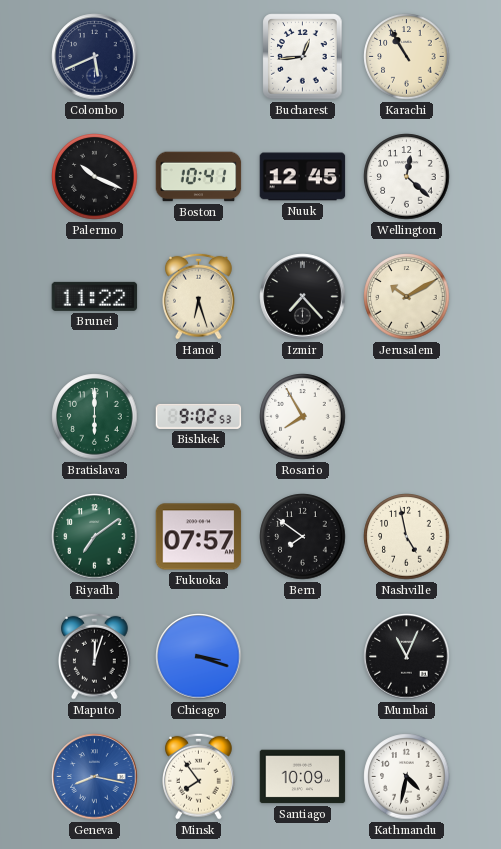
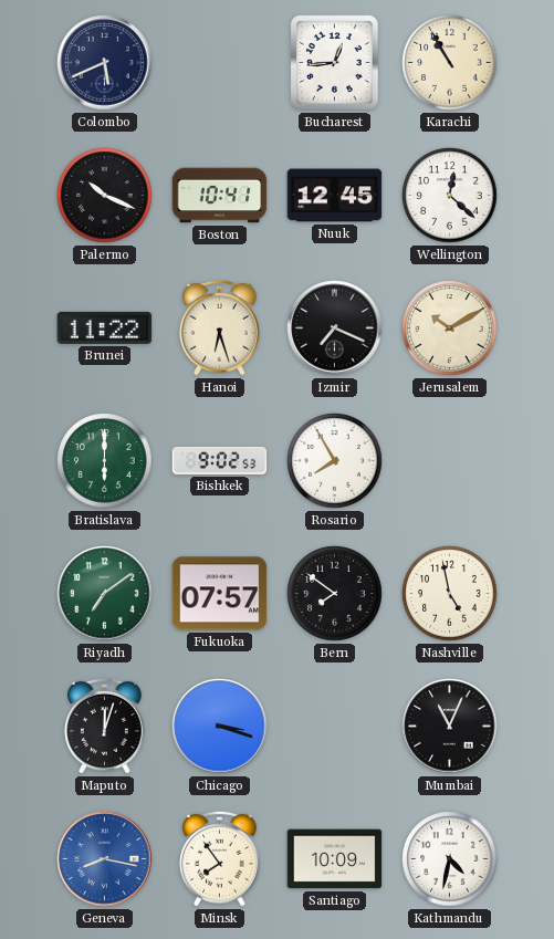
Izmir: 7:23 -> 7:19 (335, 328)
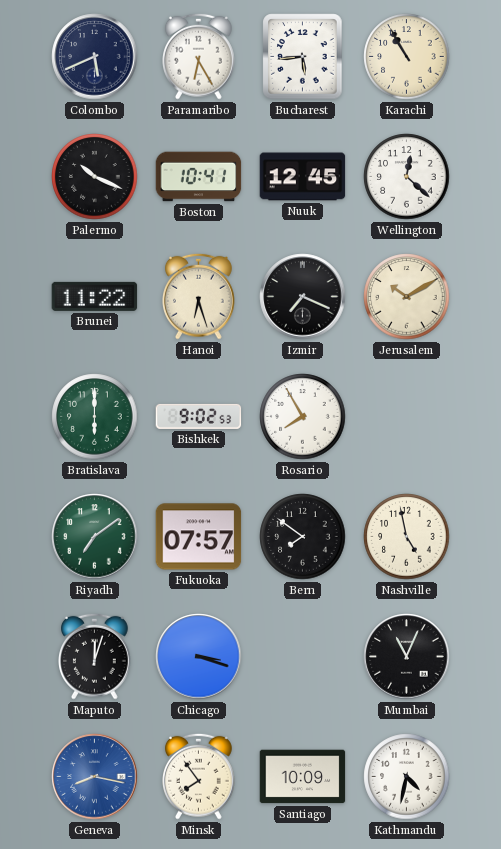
Paramaribo: none -> 6:25 (199, 56)
Bucharest: 12:44 -> 5:44 (303, 57)
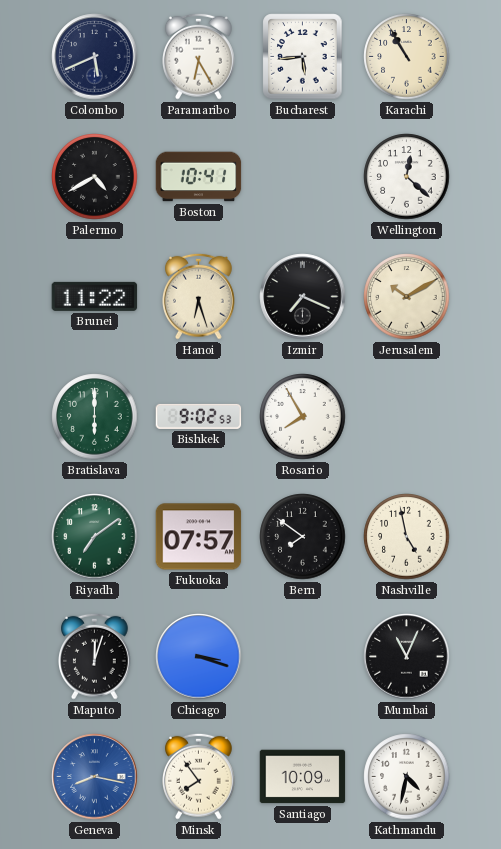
Palermo: 10:19 -> 4:40 (95, 177)
Nuuk: 12:45 -> none (303, 177)
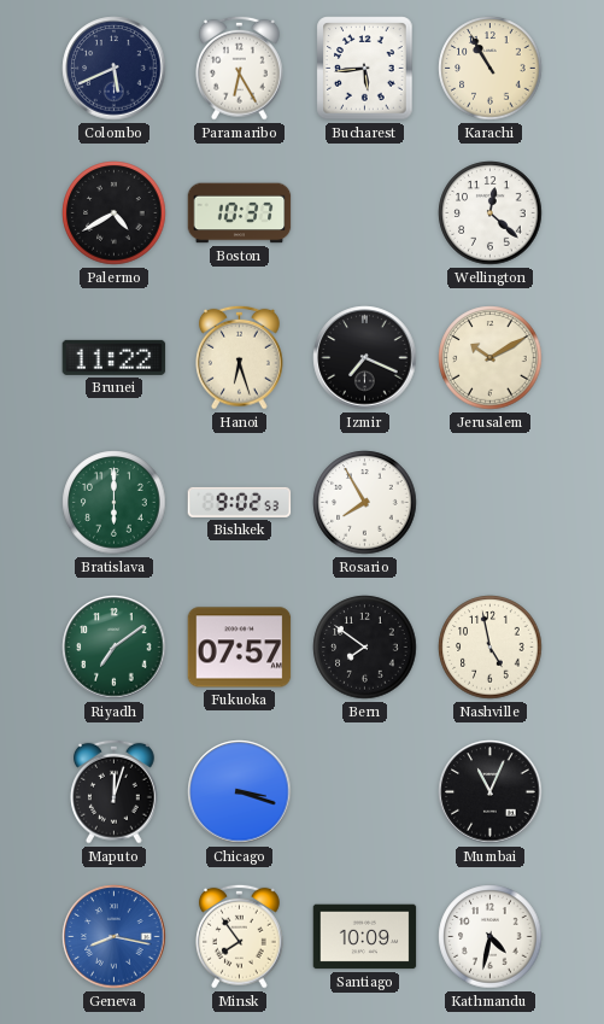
Boston: 10:41 -> 10:37 (240, 213)
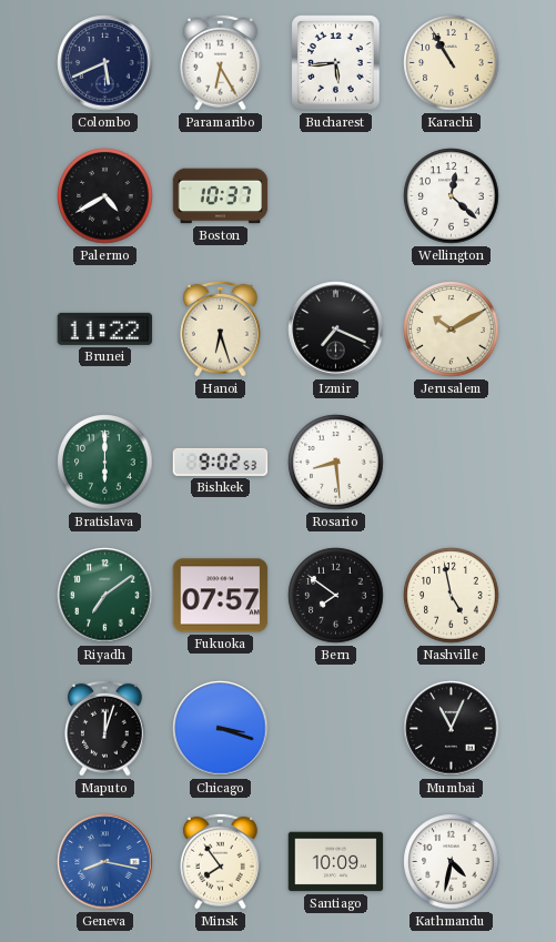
Rosario: 7:55 -> 8:29 (336, 463)
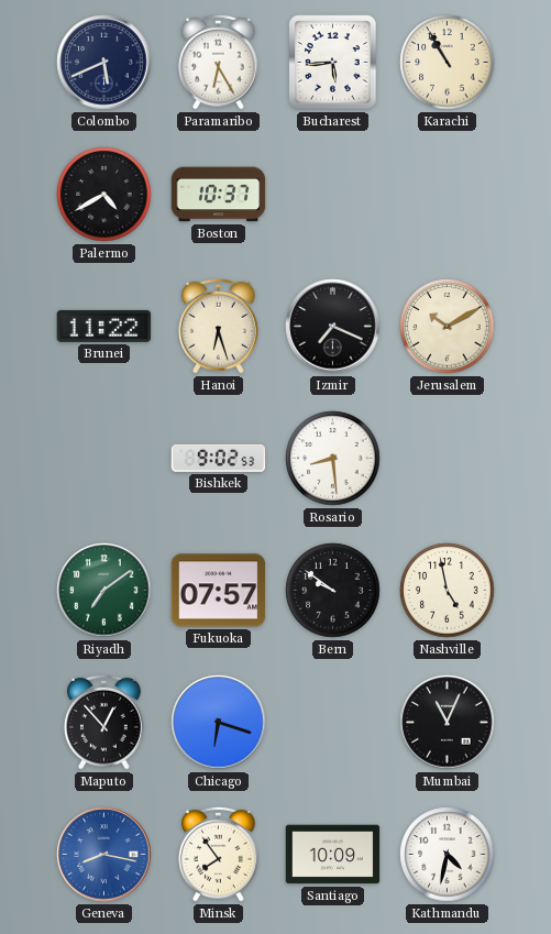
Wellington: 12:22 -> none (452, 196)
Bratislava: 6:00 -> none (105, 463)
Bern: 7:51 -> 9:51 (333, 591)
Maputo: 12:03 -> 12:53 (104, 722)
Chicago: 3:18 -> 6:18 (219, 723)
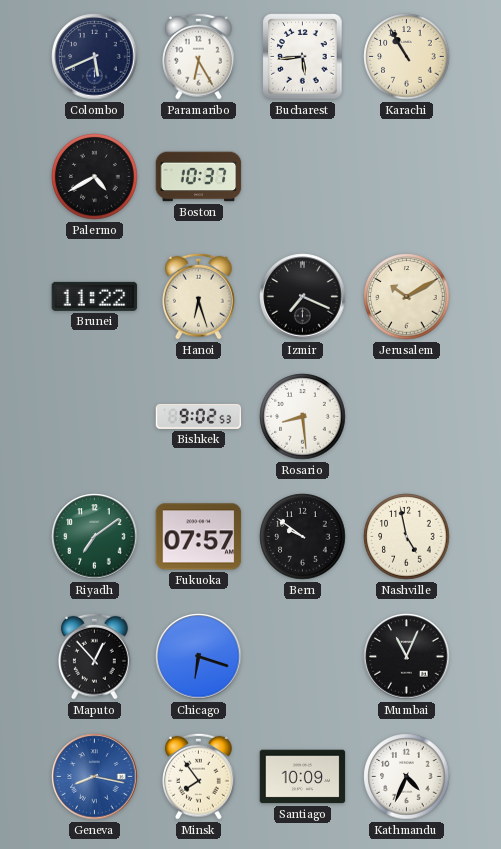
Kathmandu: 4:32 -> 4:34 (407, 777)
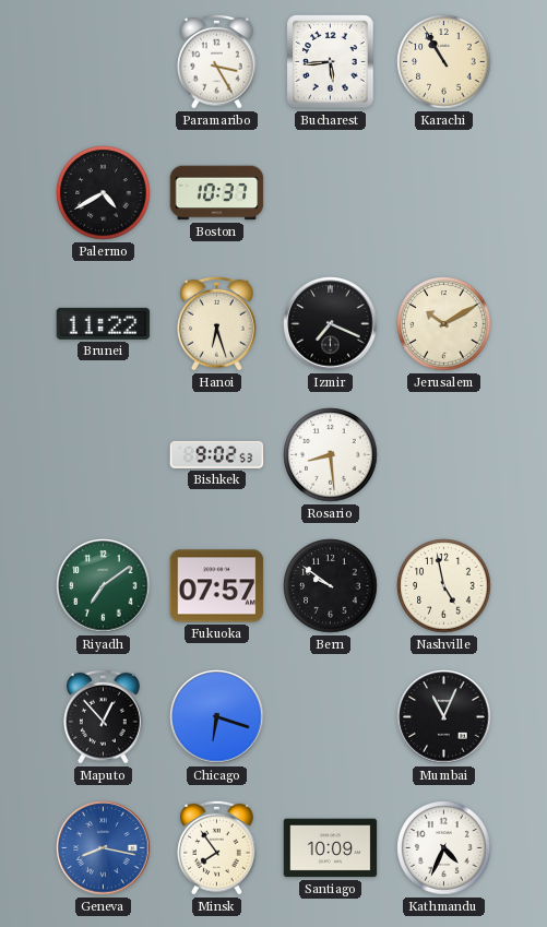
Colombo: 5:41 -> none (95, 57)
Paramaribo: 6:25 -> 3:25 (217, 61)
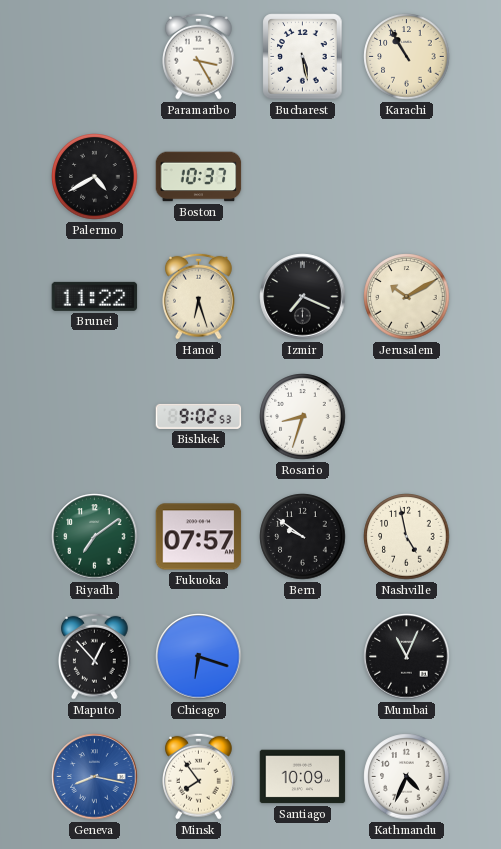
Bucharest: 5:44 -> 5:28 (303, 57)
Rosario: 8:29 -> 8:33 (303, 417)
